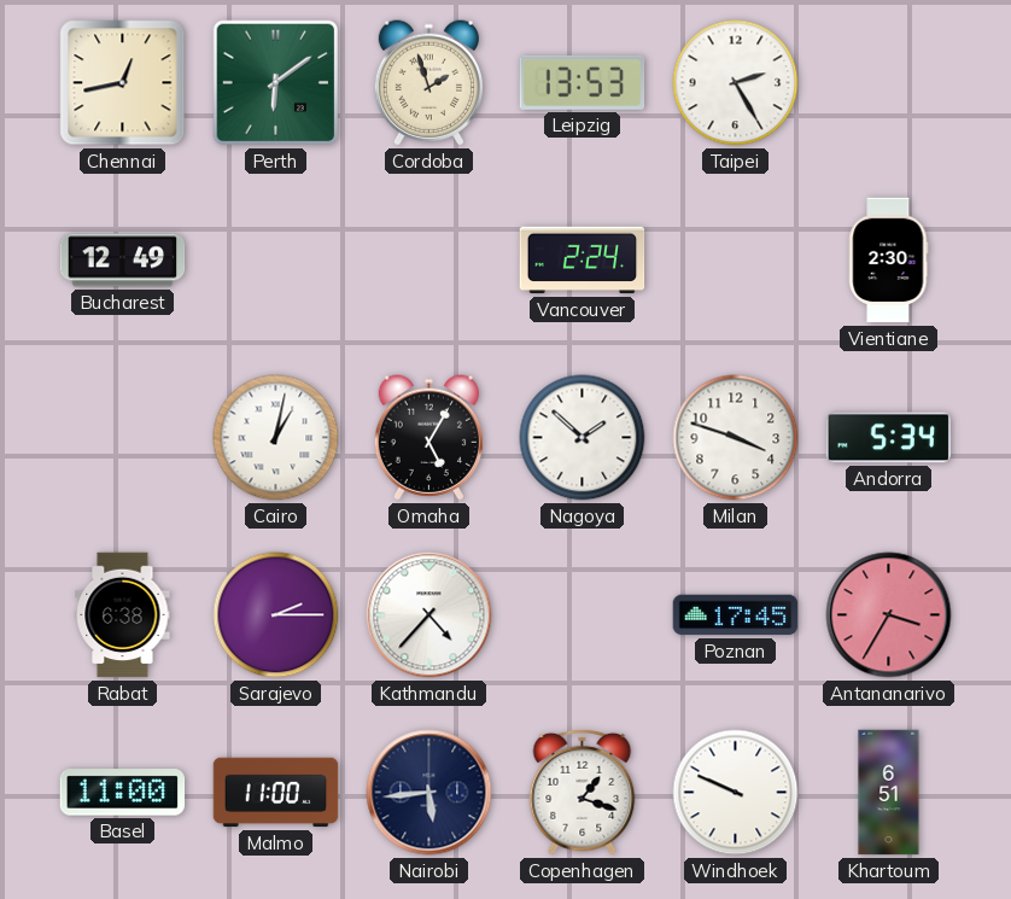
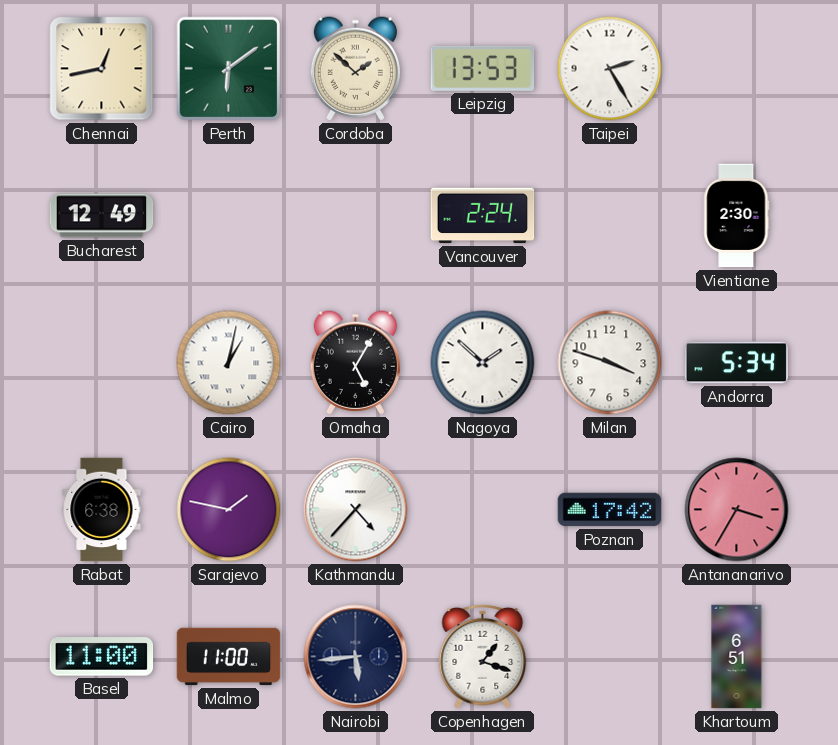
Cordoba: 1:57 -> 1:52 (355, 69)
Sarajevo: 2:15 -> 1:47 (229, 510)
Poznan: 17:45 -> 17:42 (610, 510)
Windhoek: 9:49 -> none (736, 793)
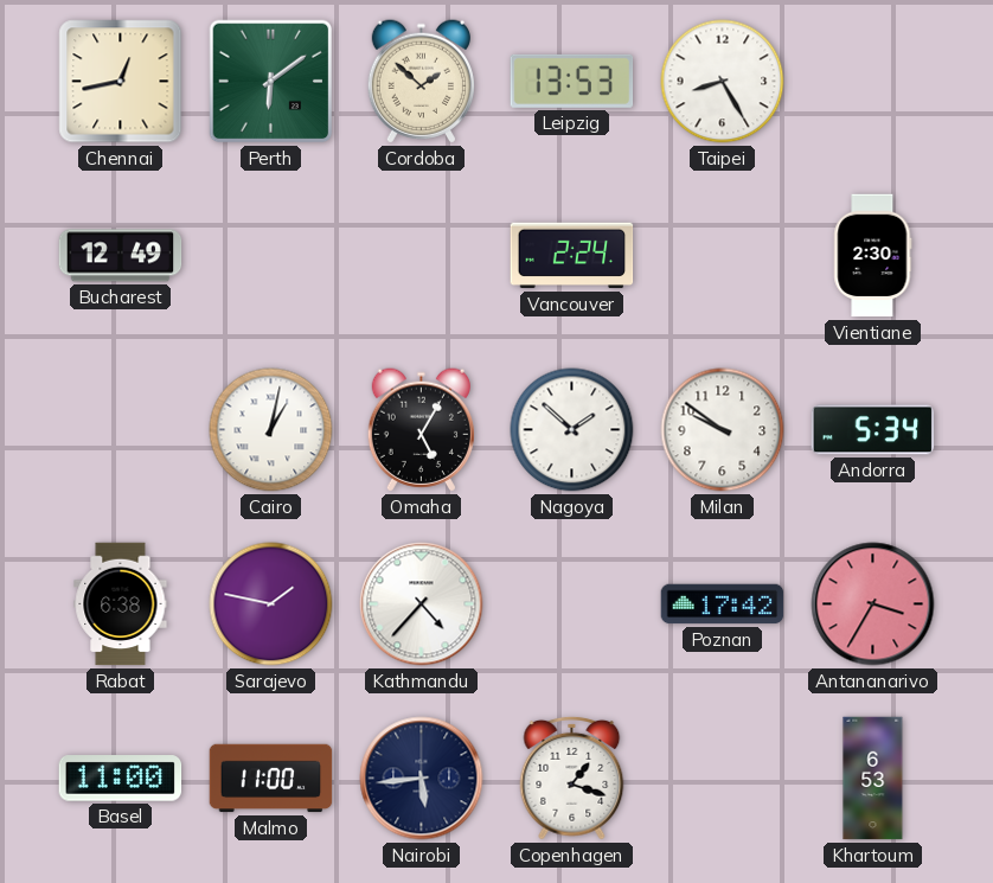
Taipei: 2:25 -> 8:25 (723, 82)
Milan: 3:48 -> 9:51 (723, 430)
Khartoum: 6:51 -> 6:53 (873, 779)
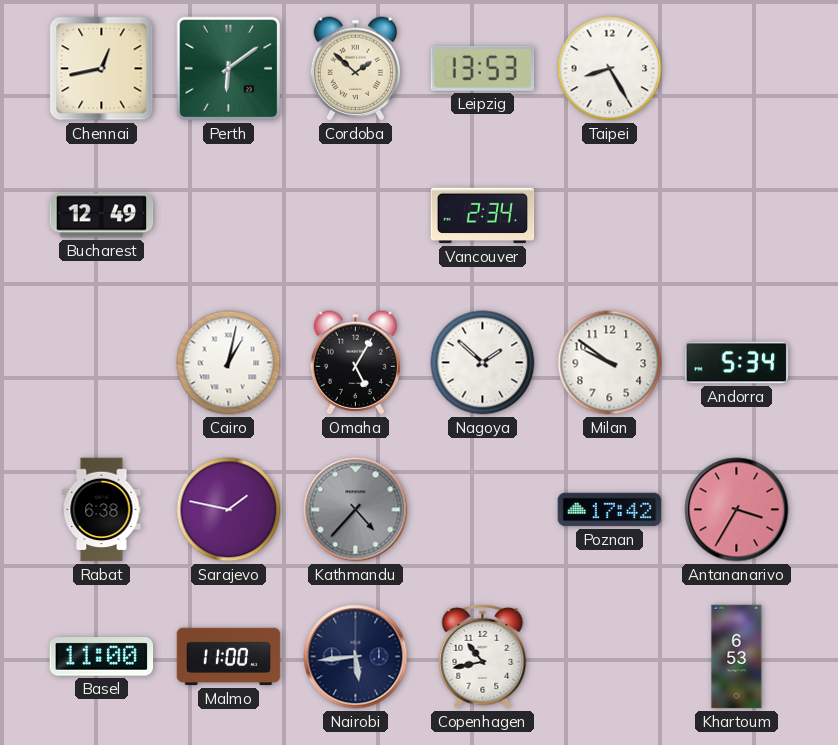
Vancouver: 2:24 -> 2:34 (483, 216)
Vientiane: 2:30 -> none (873, 256)
Kathmandu dial: white -> grey (356, 510)
Copenhagen: 1:18 -> 10:43 (483, 656)
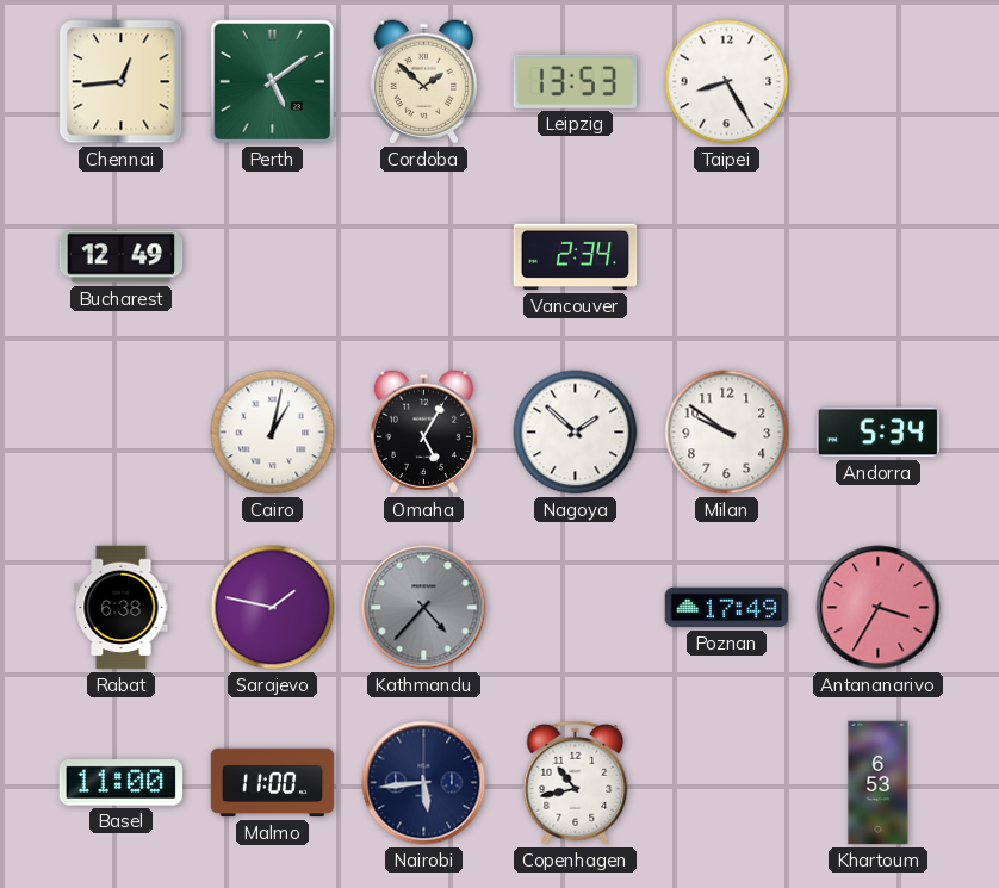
Chennai: 12:43 -> 12:44 (122, 82)
Perth: 6:09 -> 5:09 (273, 82)
Poznan: 17:42 -> 17:49 (727, 608)
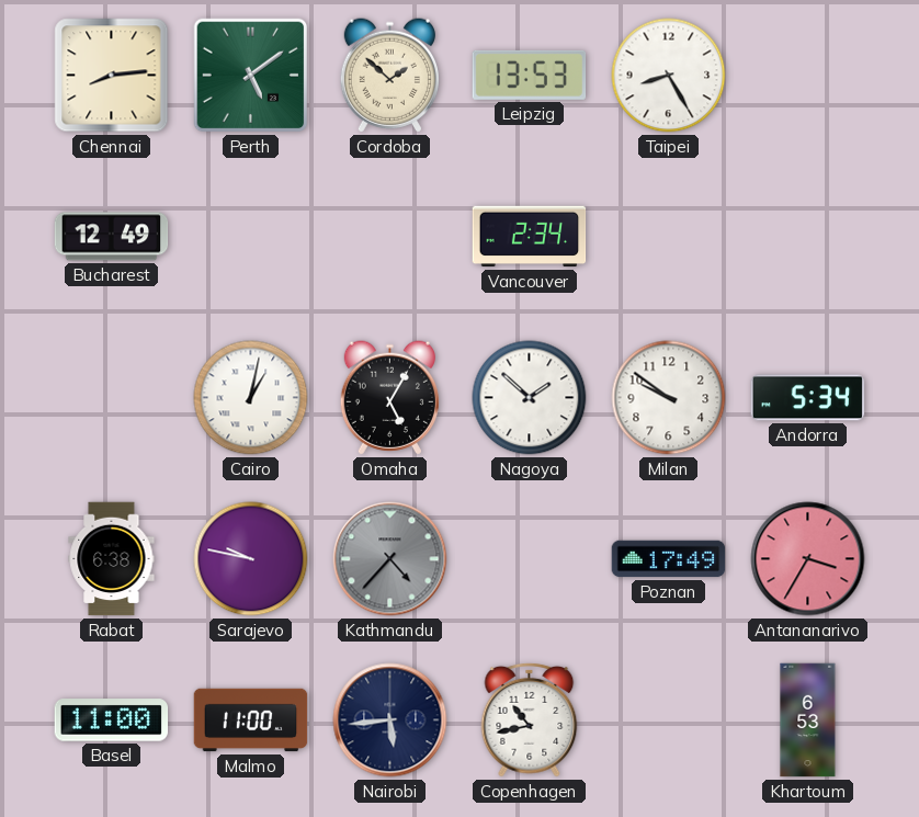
Chennai: 12:44 -> 8:14 (112, 76)
Sarajevo: 1:47 -> 9:47 (251, 559)
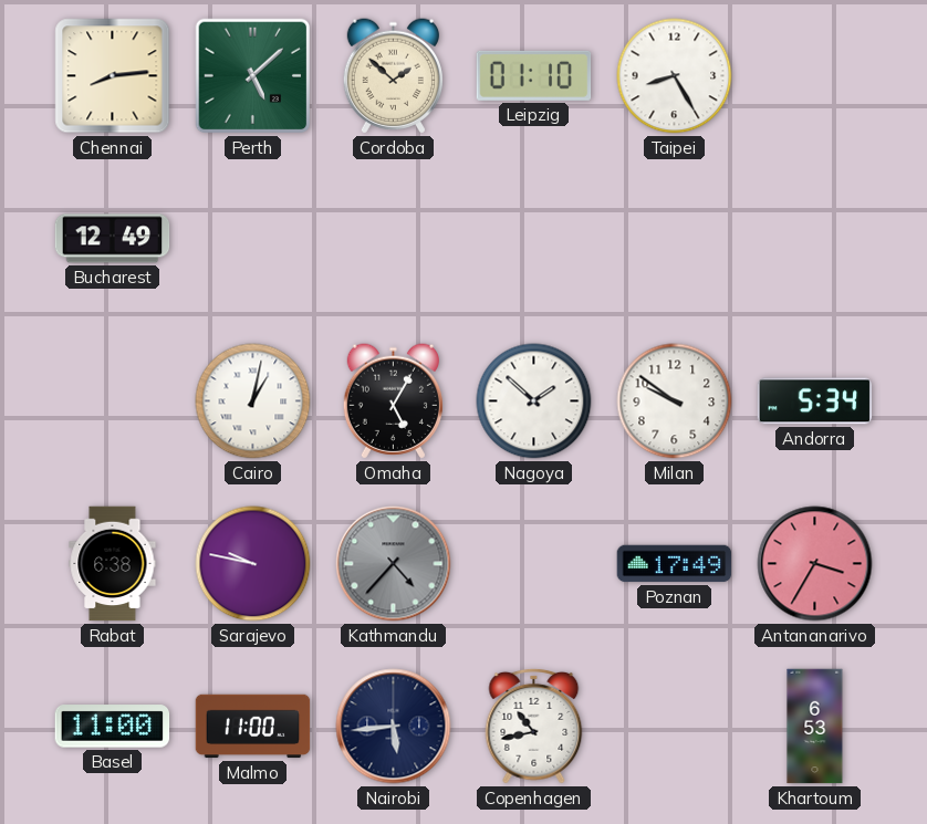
Perth: 5:09 -> 5:08 (253, 76)
Leipzig: 13:53 -> 01:10 (534, 75)
Vancouver: 2:34 -> none (530, 237)
